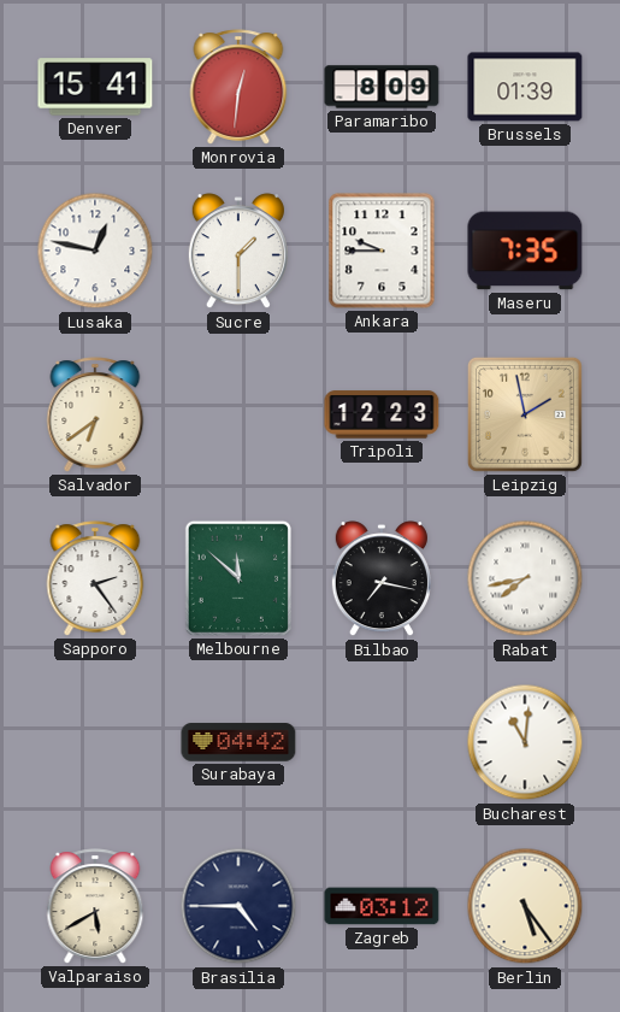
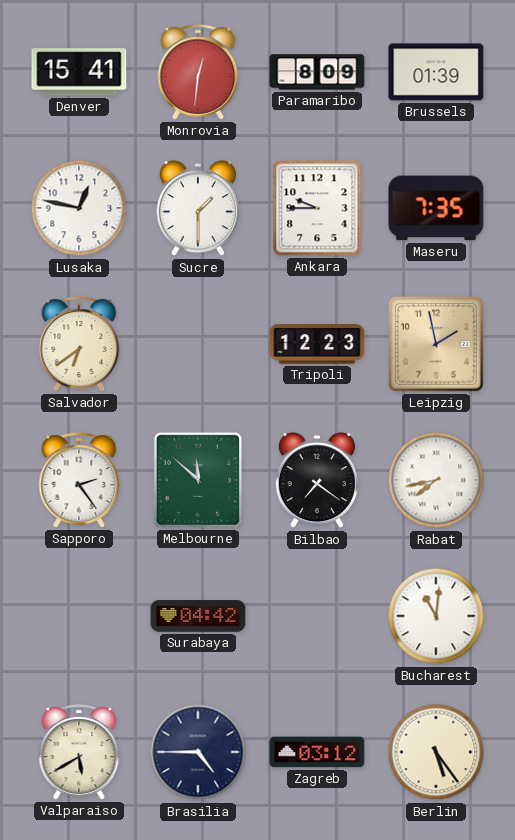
Bilbao: 7:17 -> 7:21 (317, 481)
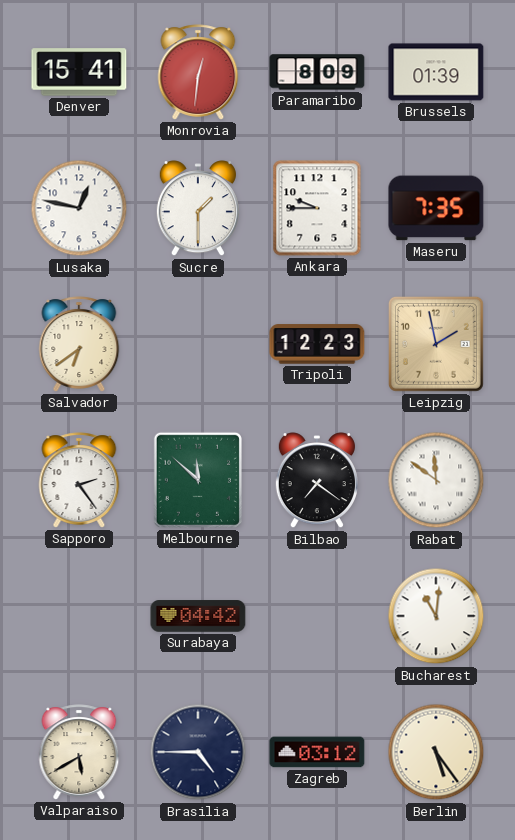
Rabat: 7:43 -> 11:51 (436, 480)
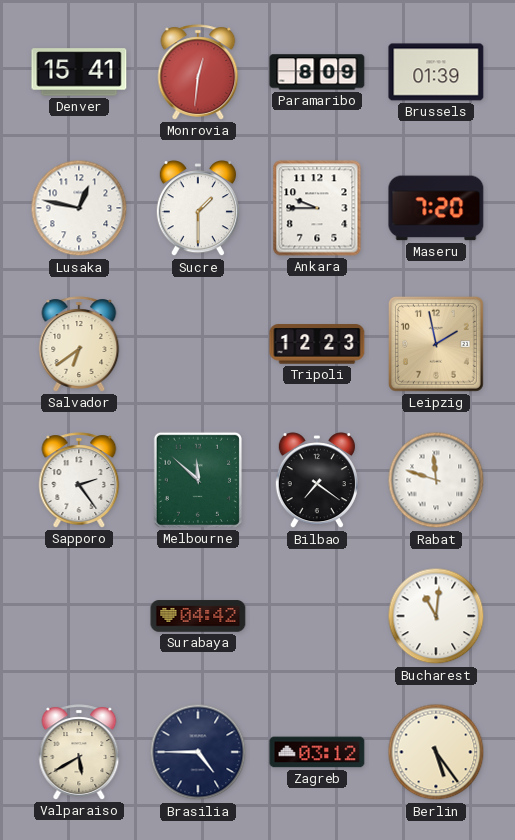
Maseru: 7:35 -> 7:20 (436, 208)
Rabat: 11:51 -> 11:48 (436, 480)
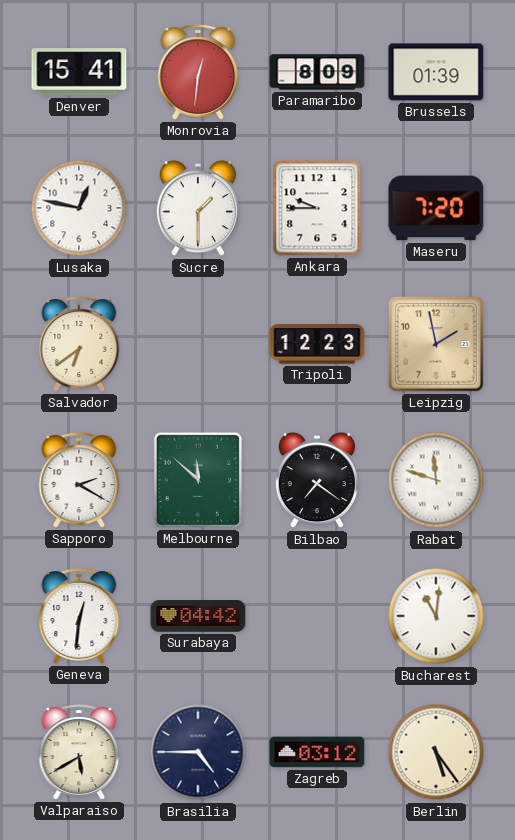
Sapporo: 2:24 -> 2:20 (79, 480)
Geneva: none -> 12:31 (79, 616)
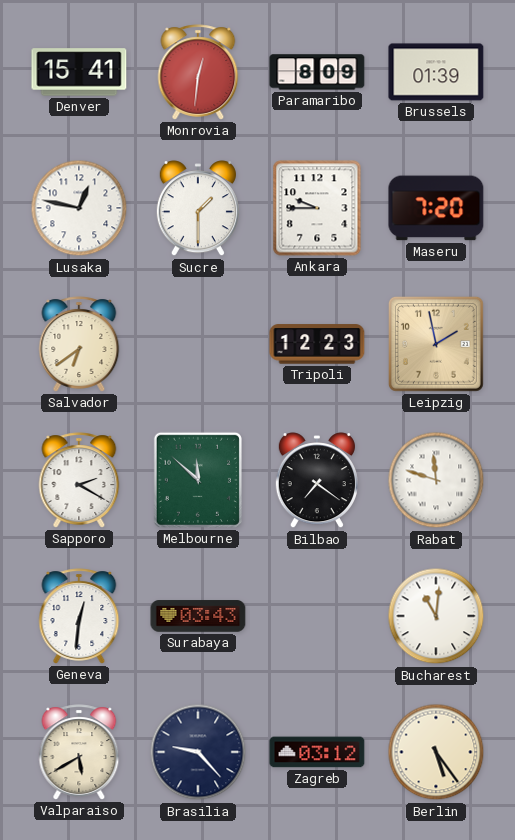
Surabaya: 04:42 -> 03:43 (198, 616)
Brasilia: 4:45 -> 9:23 (198, 752)
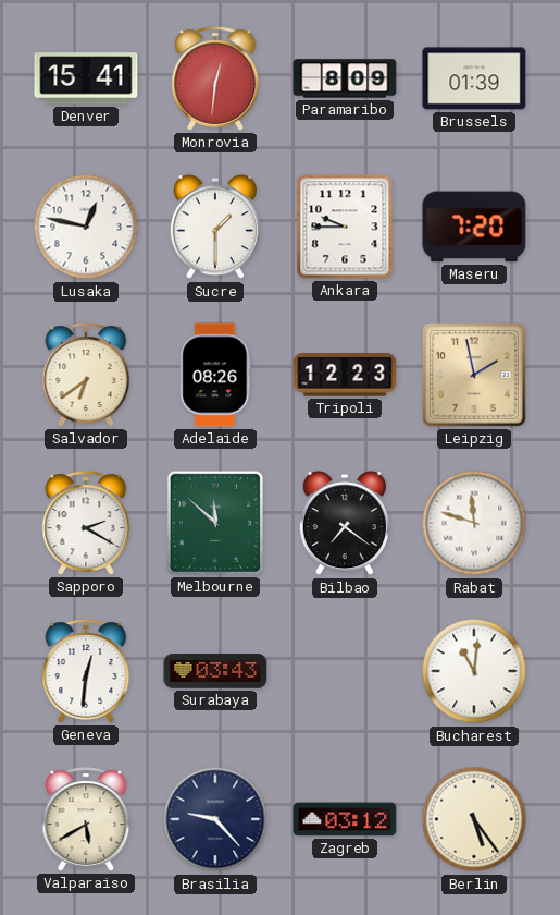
Adelaide: none -> 08:26 (215, 375)
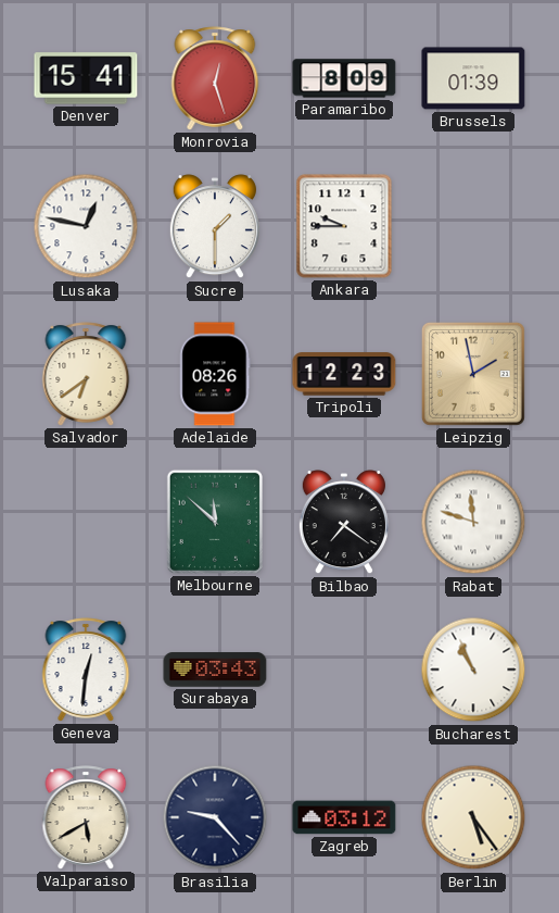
Monrovia: 12:31 -> 12:27 (215, 78)
Maseru: 7:20 -> none (474, 227)
Sapporo: 2:20 -> none (86, 523)
Bucharest: 11:01 -> 10:56 (473, 670)
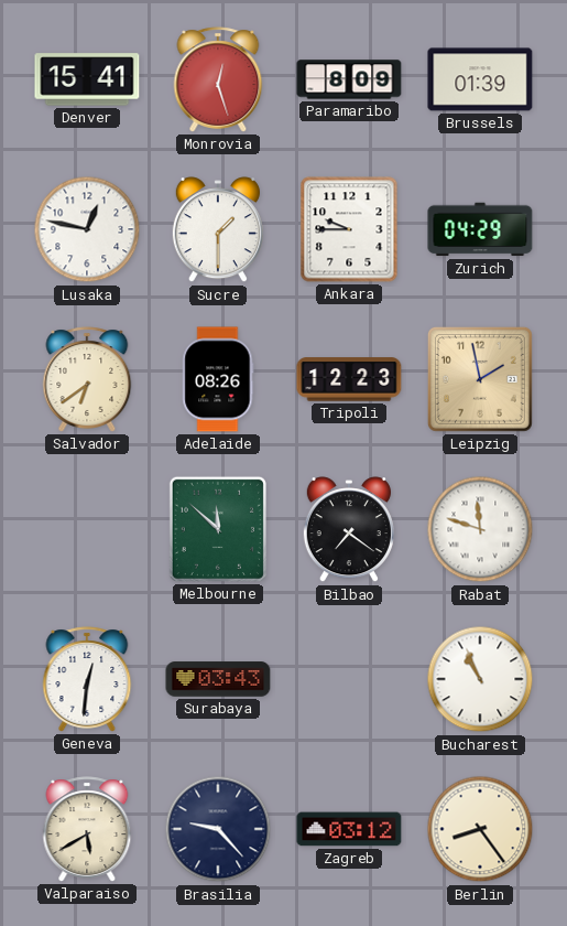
Zurich: none -> 04:29 (480, 229)
Berlin: 5:24 -> 8:24 (480, 829)
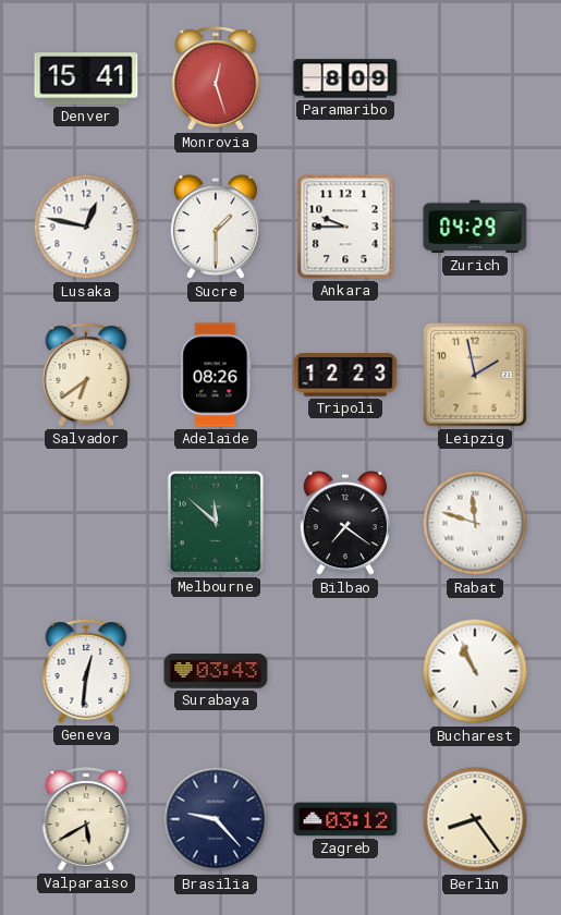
Brussels: 01:39 -> none (480, 79)
